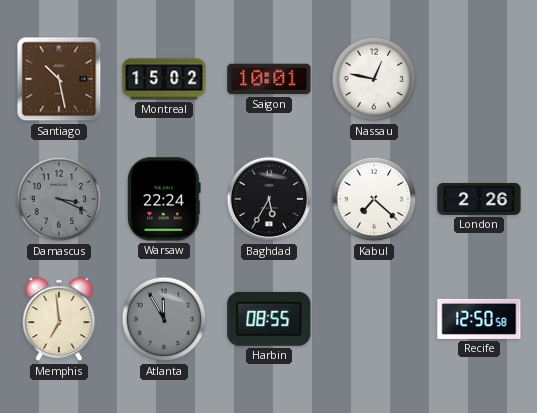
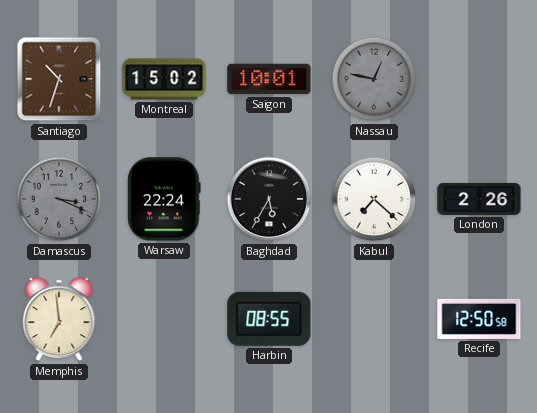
Santiago: 10:28 -> 10:33 (59, 79)
Nassau dial: white -> grey (374, 79)
Atlanta: 11:55 -> none (164, 319)
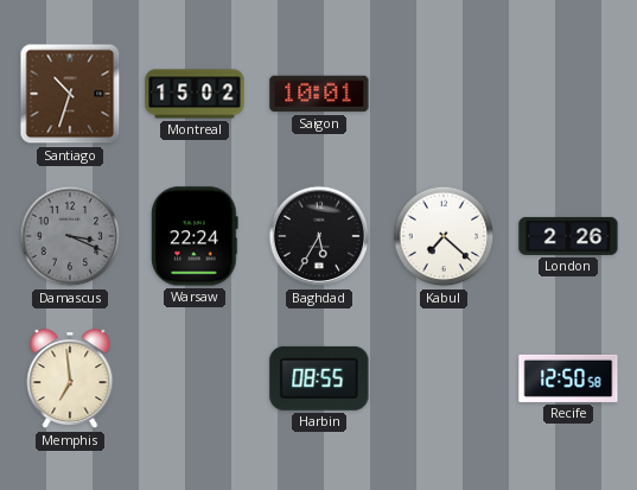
Nassau: 12:47 -> none (374, 79)
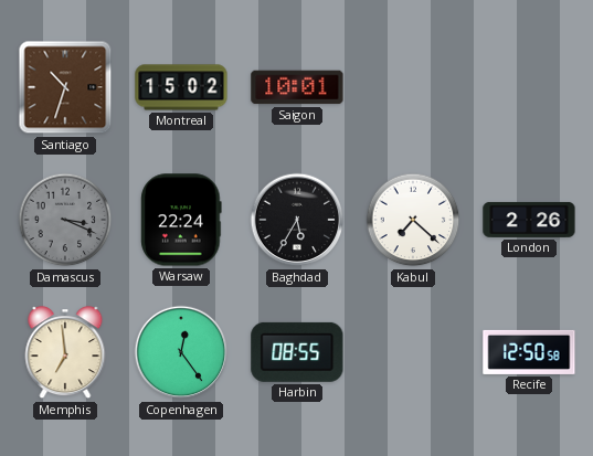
Copenhagen: none -> 12:24 (181, 352)
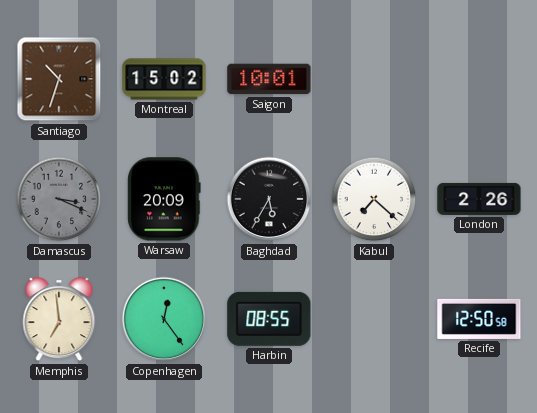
Warsaw: 22:24 -> 20:09 (164, 199)
